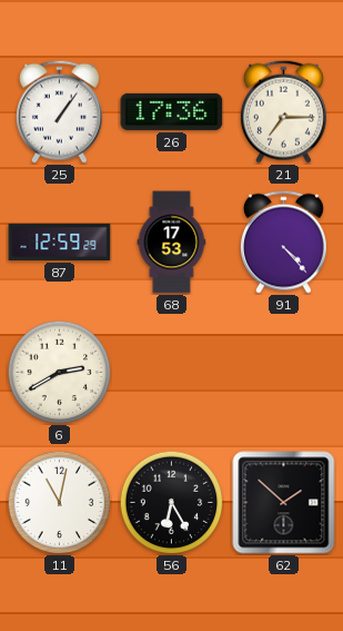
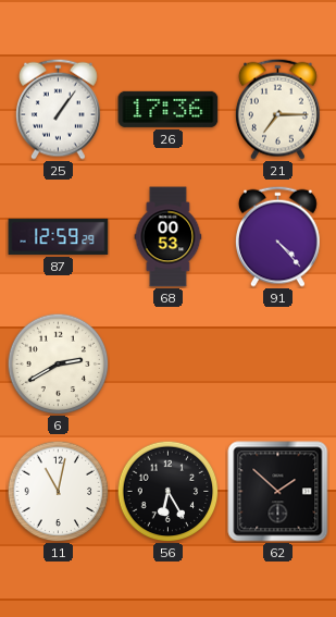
68: 17:53 -> 00:53 (169, 237)
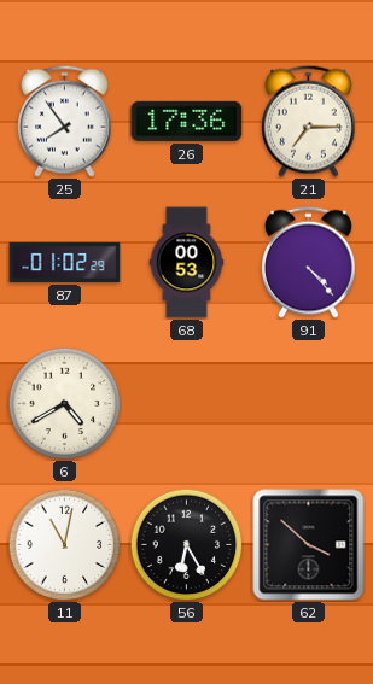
25: 1:06 -> 7:54 (64, 121)
87: 12:59 -> 01:02 (65, 262)
6: 2:40 -> 4:40 (64, 403)
62: 1:52 -> 3:52 (309, 545)
